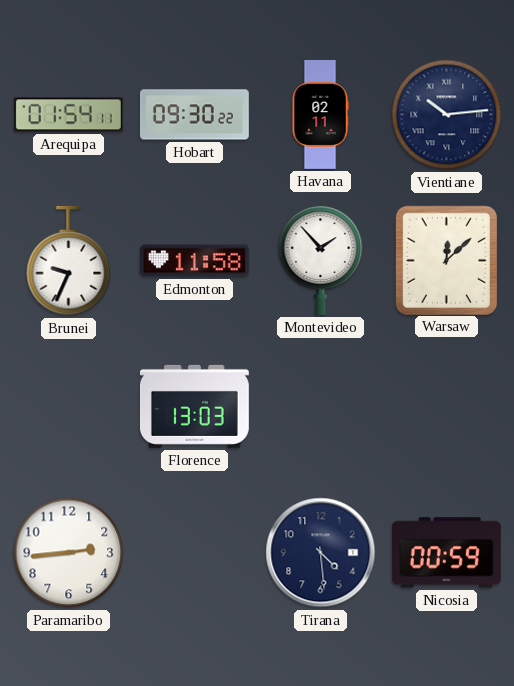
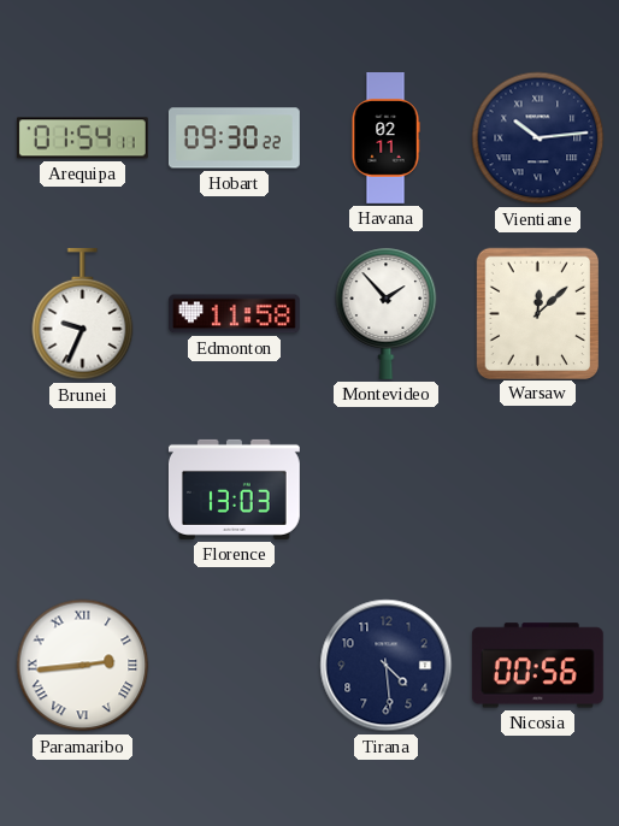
Paramaribo numerals: Arabic -> Roman (83, 666)
Nicosia: 00:59 -> 00:56 (537, 666)
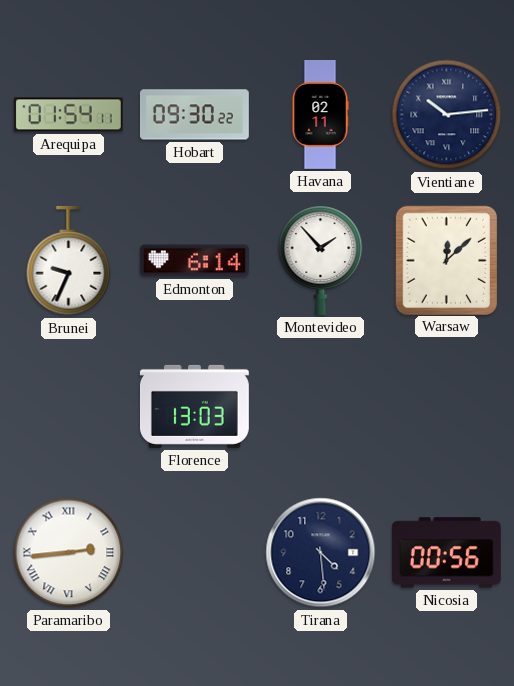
Edmonton: 11:58 -> 6:14 (194, 261)
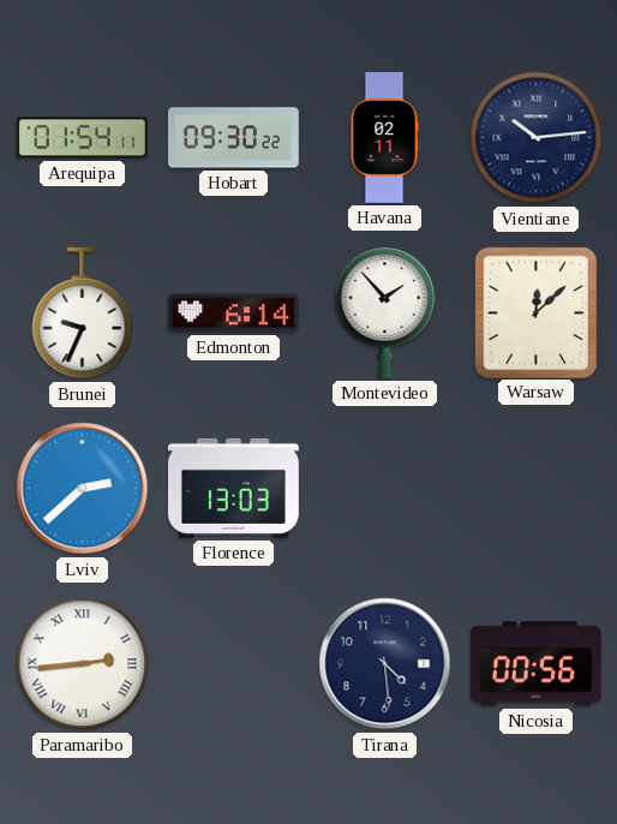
Lviv: none -> 2:38 (83, 489)
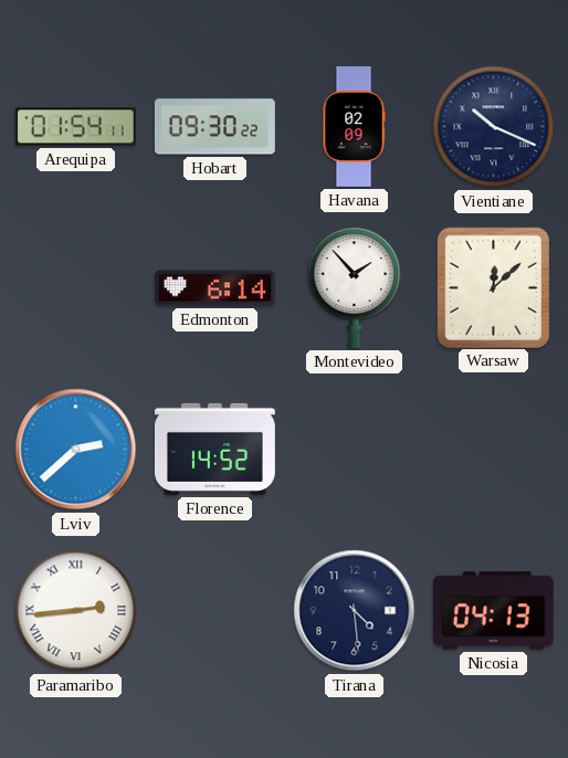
Havana: 02:11 -> 02:09 (354, 127)
Vientiane: 10:14 -> 10:19 (494, 127)
Brunei: 9:34 -> none (83, 314)
Florence: 13:03 -> 14:52 (214, 449)
Nicosia: 00:56 -> 04:13 (493, 611)
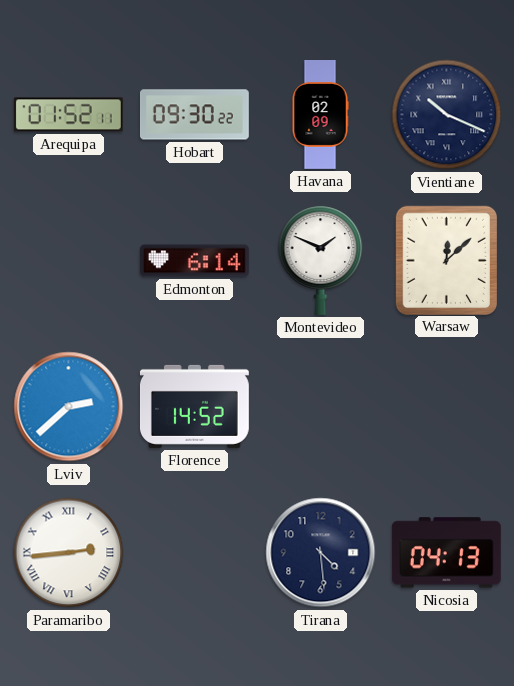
Arequipa: 01:54 -> 01:52 (68, 115)
Montevideo: 1:53 -> 1:49 (321, 260)
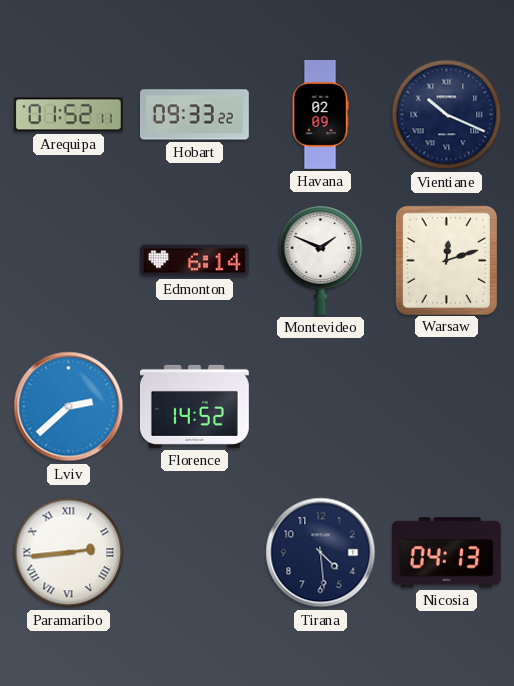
Hobart: 09:30 -> 09:33 (194, 115)
Warsaw: 12:08 -> 12:12 (446, 260)
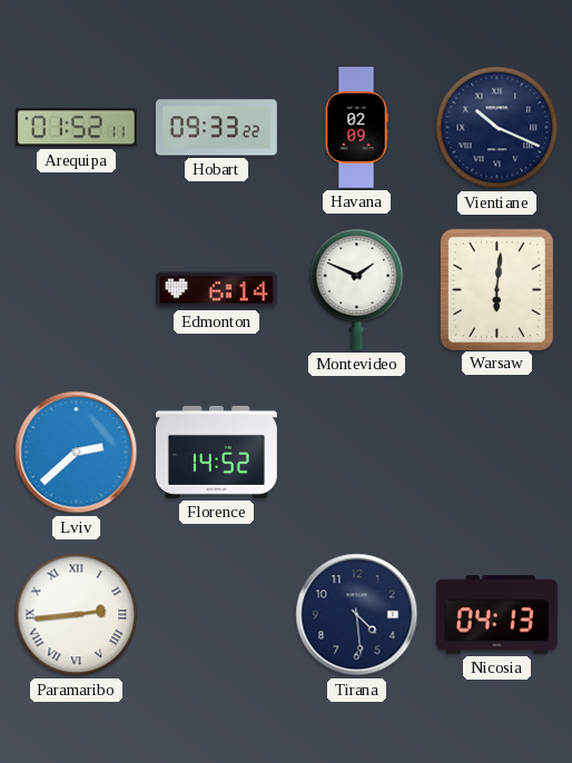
Warsaw: 12:12 -> 6:01 (496, 289)
